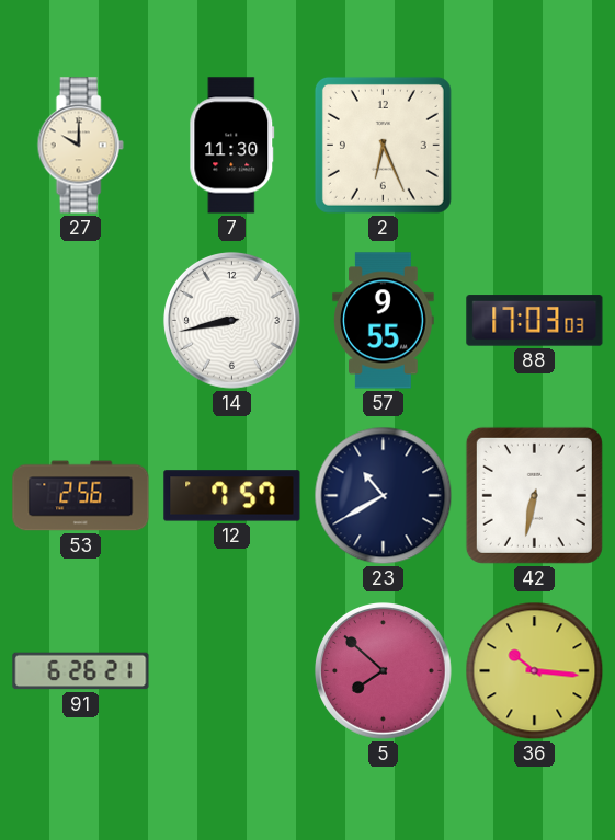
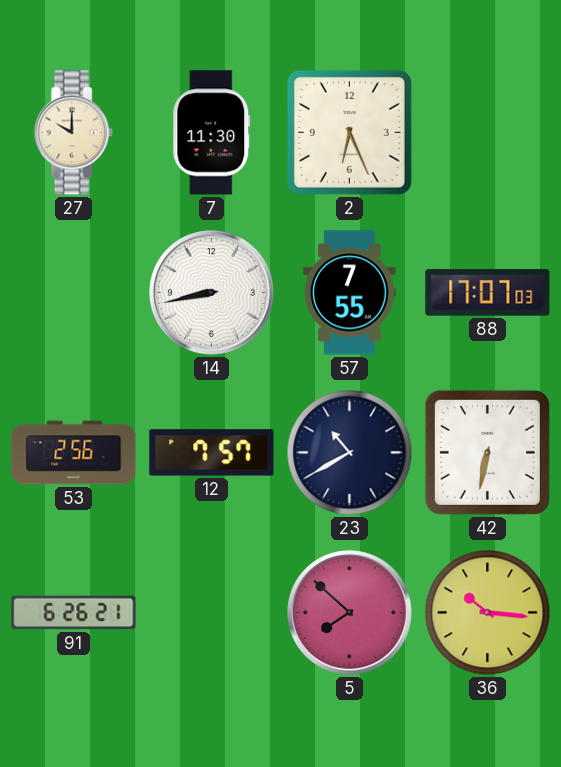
57: 9:55 -> 7:55 (350, 293)
88: 17:03 -> 17:07 (488, 293)
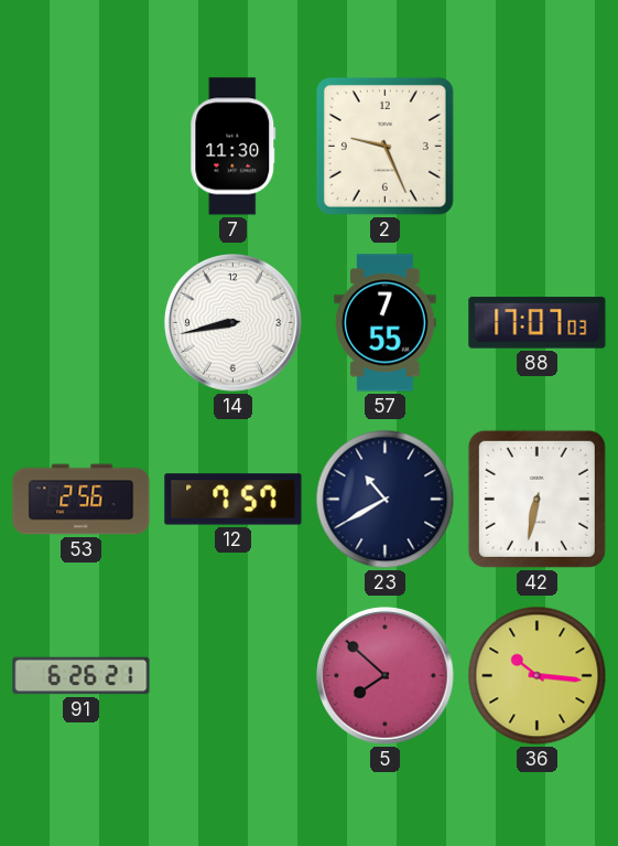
27: 10:00 -> none (73, 133)
2: 6:26 -> 9:26 (384, 146)
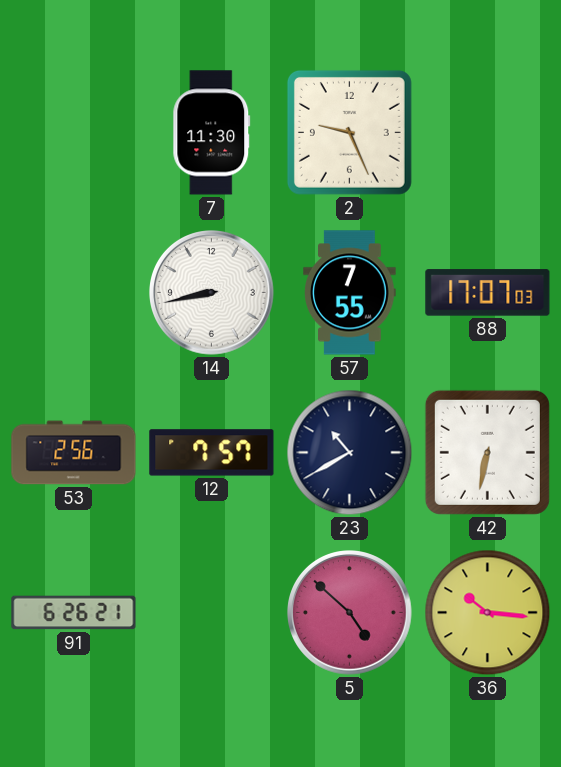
5: 7:52 -> 4:52 (350, 613)
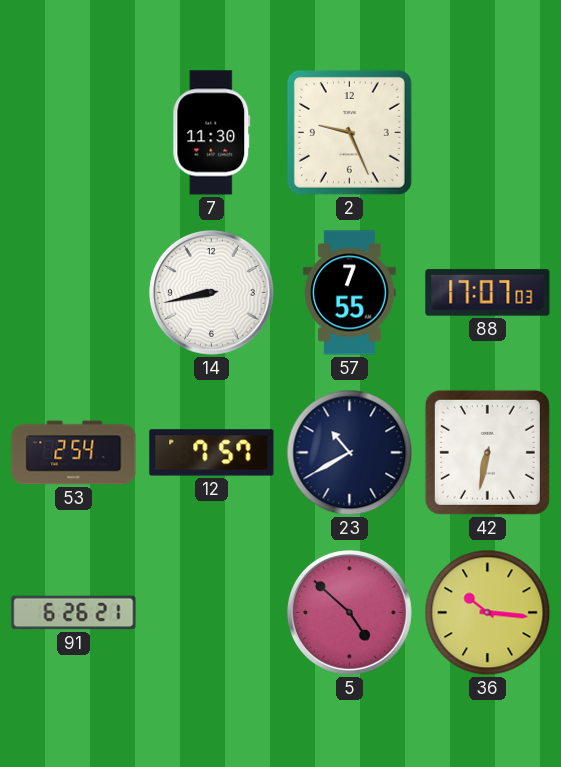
53: 2:56 -> 2:54 (74, 453)
